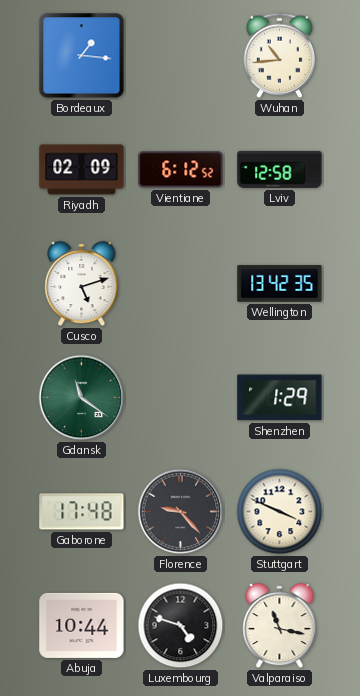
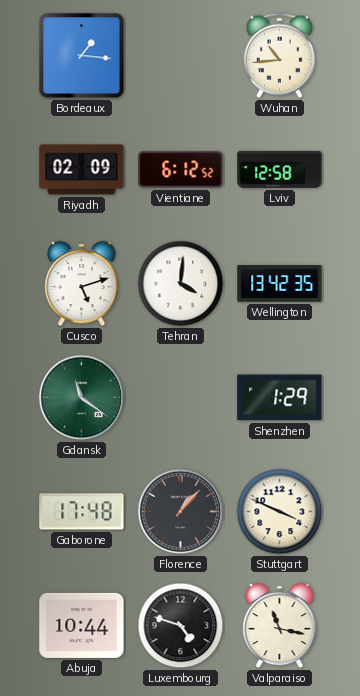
Tehran: none -> 4:01 (181, 284)
Florence: 9:23 -> 1:07 (181, 512)
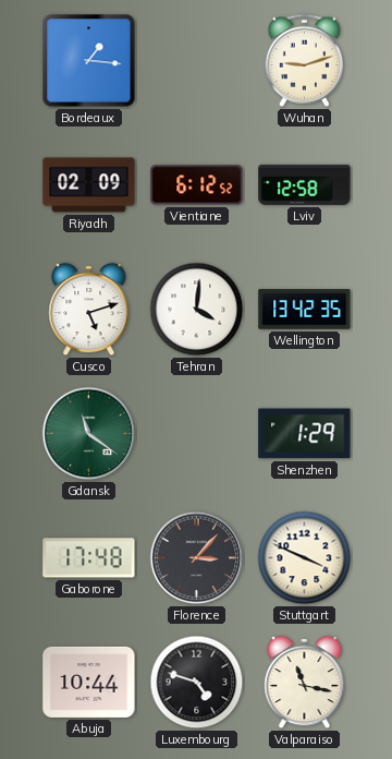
Wuhan: 10:44 -> 9:12 (305, 60)
Florence: 1:07 -> 3:07 (197, 558)
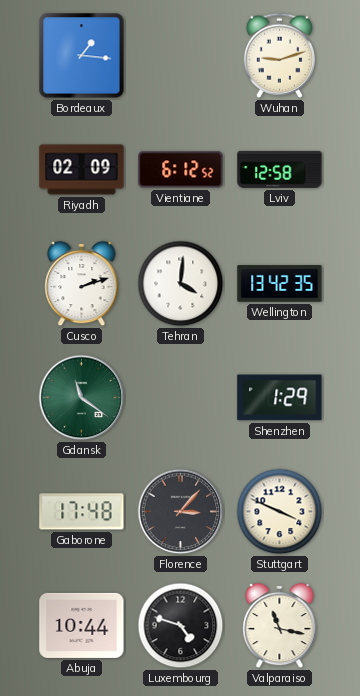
Cusco: 5:12 -> 2:12 (82, 284)
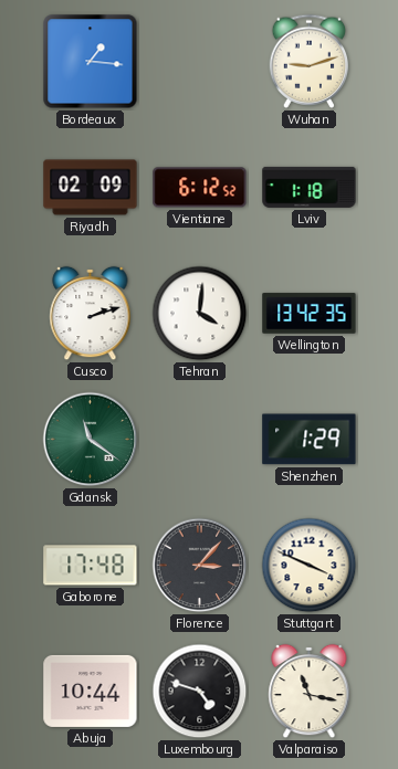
Lviv: 12:58 -> 1:18 (310, 187)
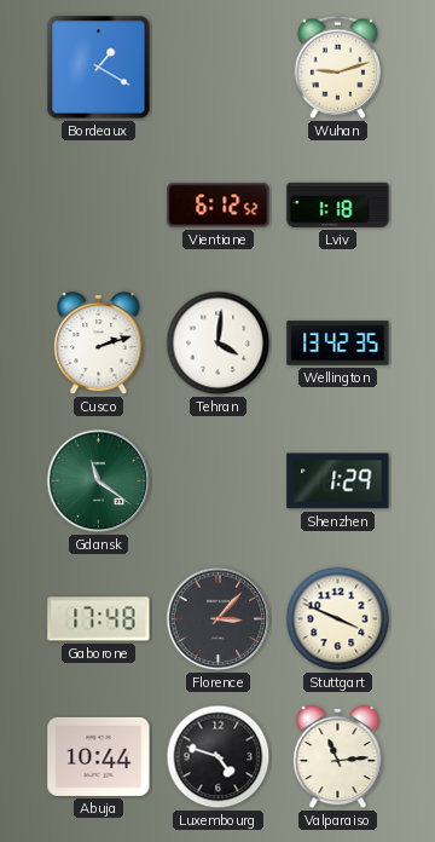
Bordeaux: 1:16 -> 1:20 (99, 68)
Riyadh: 02:09 -> none (91, 188)
Valparaiso: 11:17 -> 11:14 (338, 757)
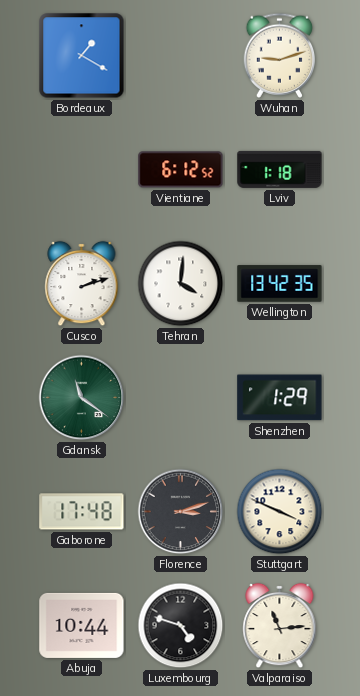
Florence: 3:07 -> 3:12 (181, 512)
